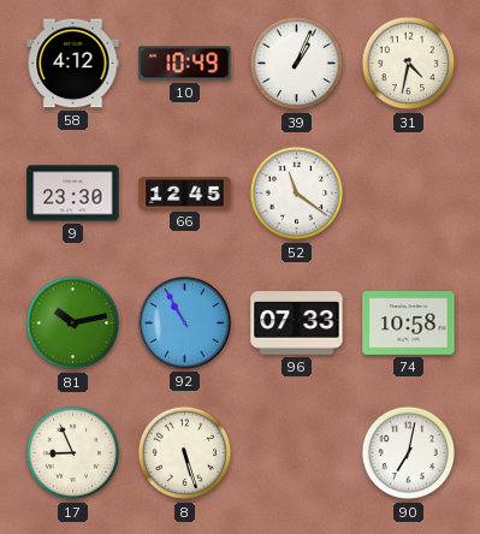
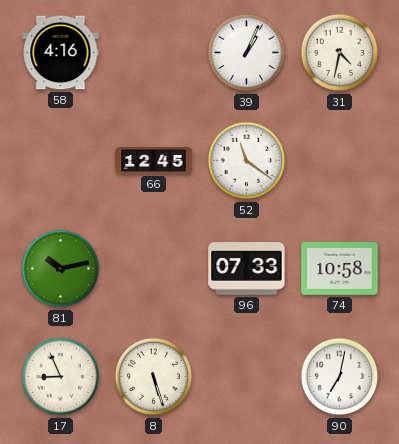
58: 4:12 -> 4:16 (61, 53)
10: 10:49 -> none (185, 64)
9: 23:30 -> none (73, 194)
92: 10:55 -> none (184, 322)
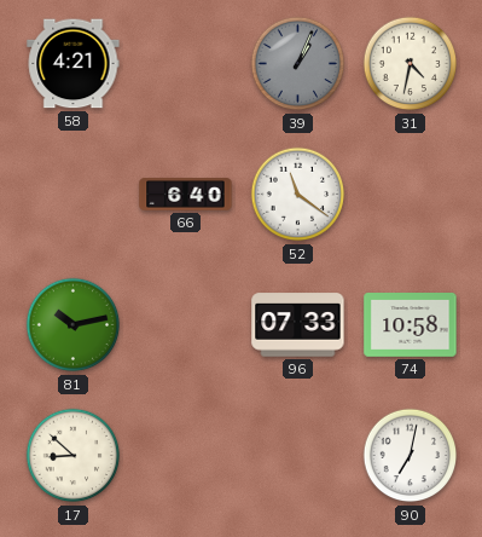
58: 4:16 -> 4:21 (74, 64)
39 dial: white -> grey (298, 64)
66: 12:45 -> 6:40 (186, 195)
17: 8:56 -> 8:52 (74, 456)
8: 5:27 -> none (154, 377)
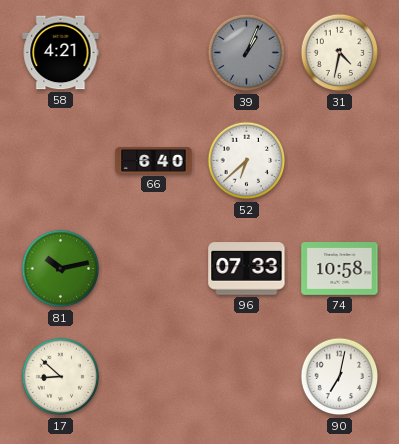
52: 11:21 -> 6:38 (247, 161)
